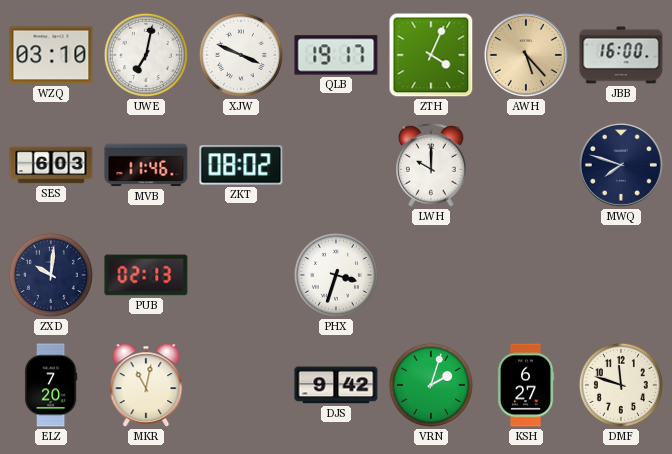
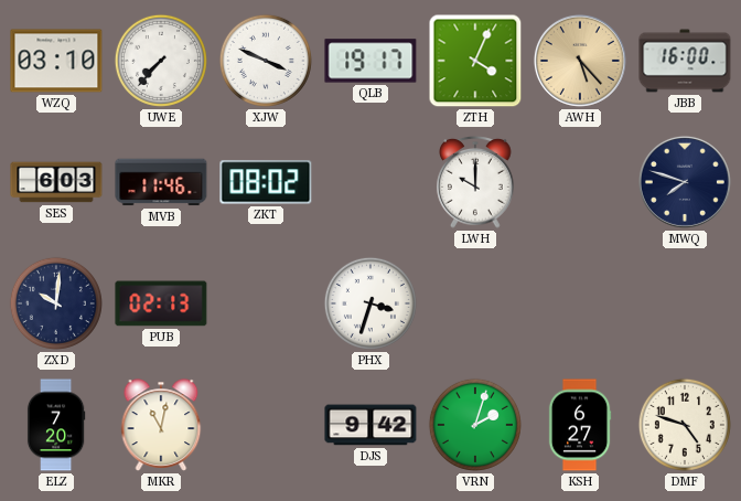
UWE: 7:02 -> 7:37 (161, 61)
DMF: 11:48 -> 4:48 (685, 425)
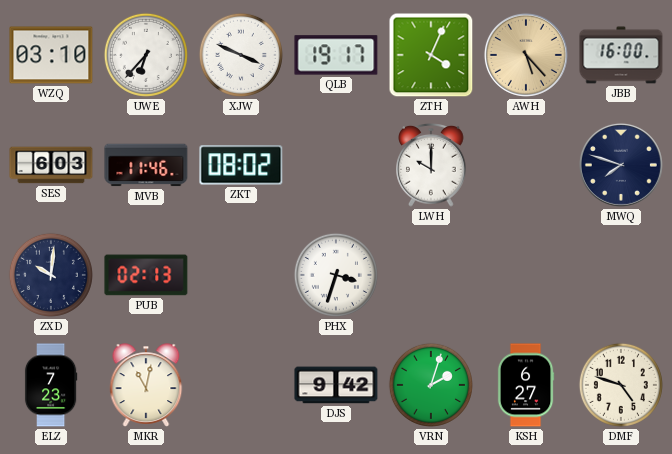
UWE: 7:37 -> 6:37 (146, 55)
ELZ: 7:20 -> 7:23 (51, 385)
